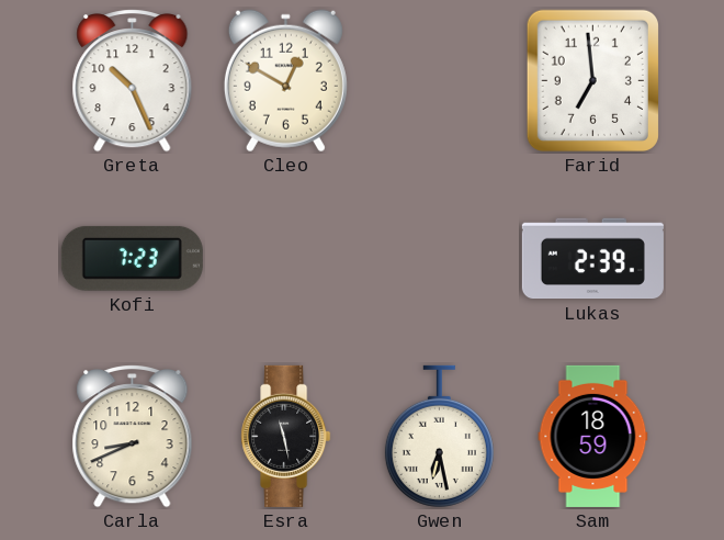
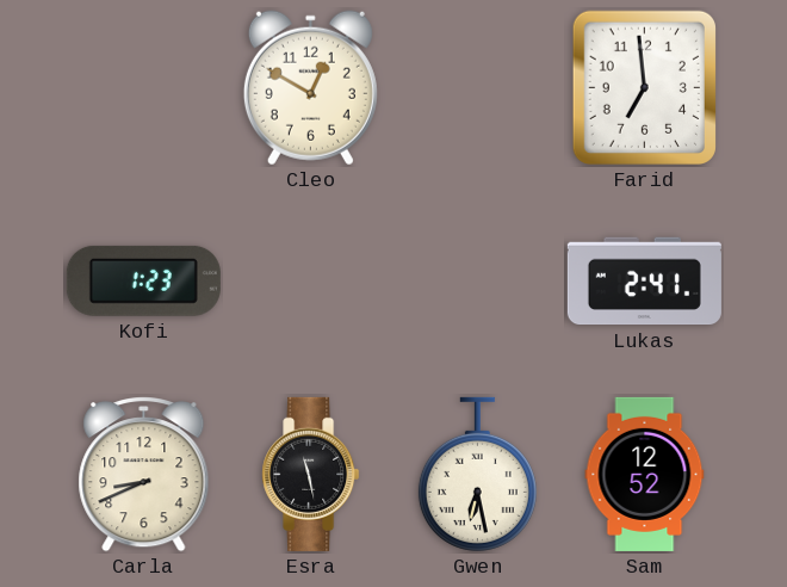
Greta: 10:26 -> none (133, 81)
Kofi: 7:23 -> 1:23 (143, 280)
Lukas: 2:39 -> 2:41 (644, 282)
Sam: 18:59 -> 12:52 (645, 474)
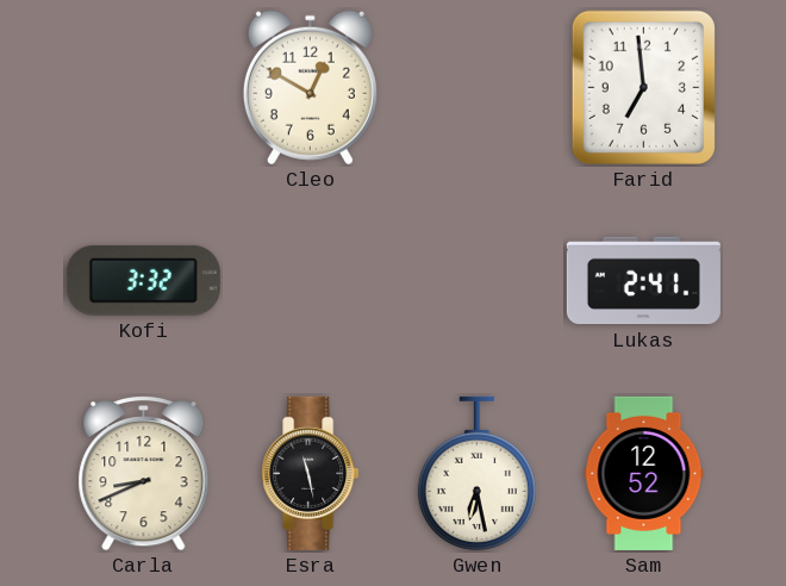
Kofi: 1:23 -> 3:32 (143, 280)
